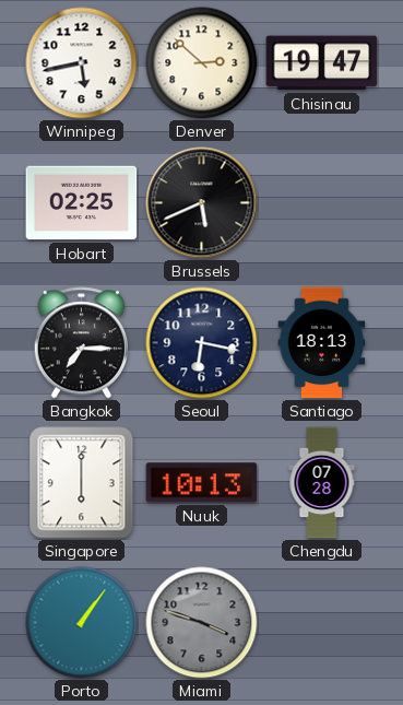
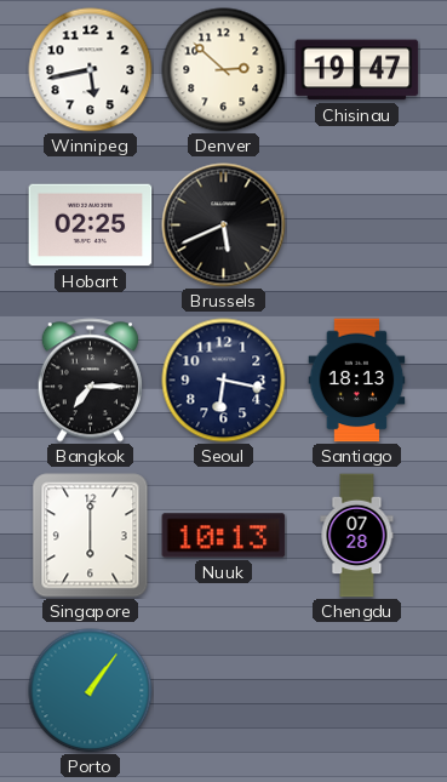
Miami: 3:48 -> none (202, 623)
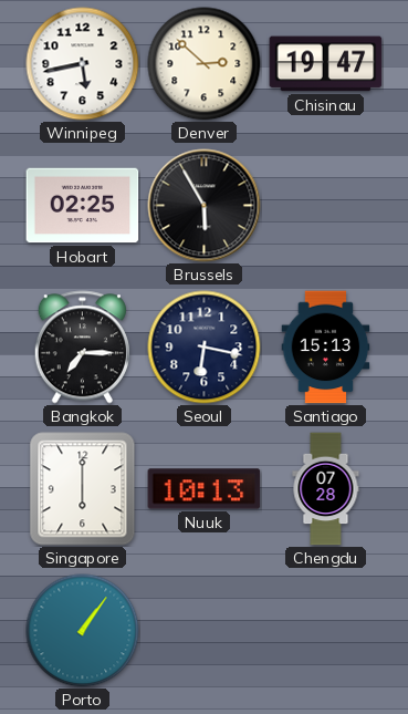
Brussels: 5:41 -> 5:55 (205, 206)
Santiago: 18:13 -> 15:13 (326, 348)
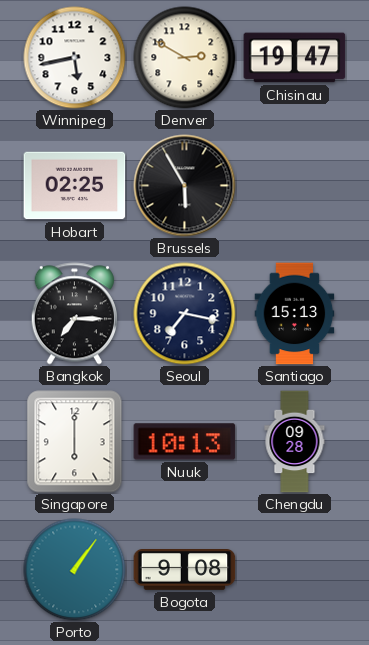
Denver: 2:52 -> 2:50 (185, 58)
Seoul: 6:17 -> 7:17 (185, 314)
Chengdu: 07:28 -> 09:28 (295, 442)
Bogota: none -> 9:08 (185, 570)
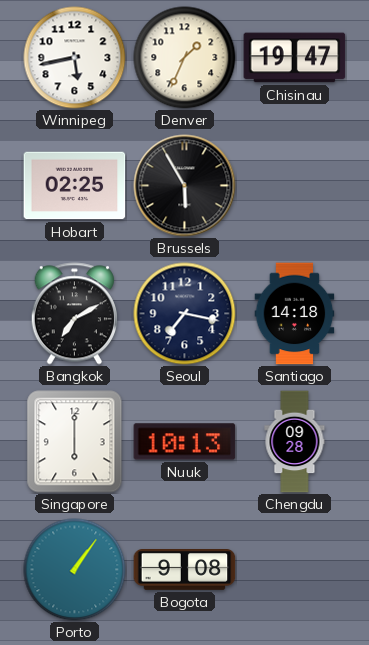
Denver: 2:50 -> 1:34 (185, 58)
Bangkok: 7:15 -> 7:10 (74, 314)
Santiago: 15:13 -> 14:18 (295, 314)
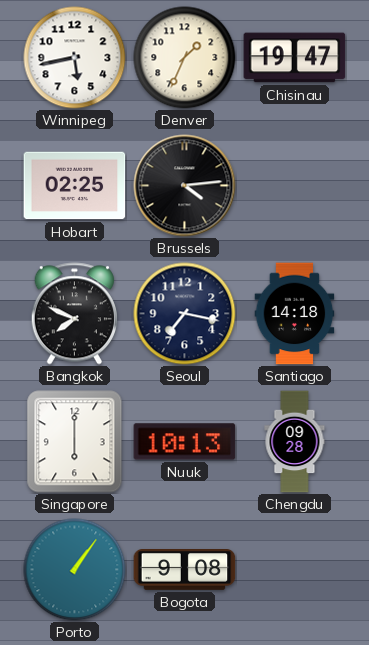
Brussels: 5:55 -> 4:14 (185, 186)
Bangkok: 7:10 -> 7:49 (74, 314)
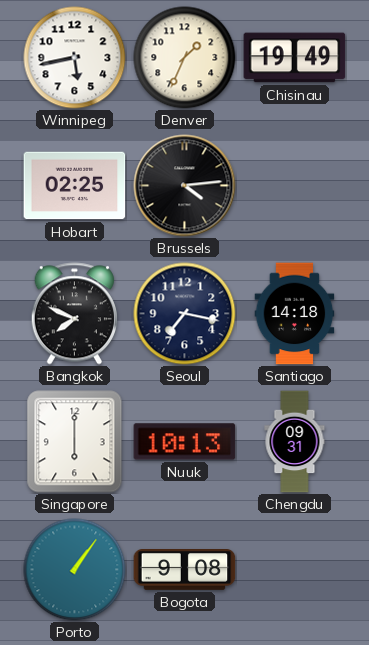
Chisinau: 19:47 -> 19:49 (295, 58)
Chengdu: 09:28 -> 09:31 (295, 442)
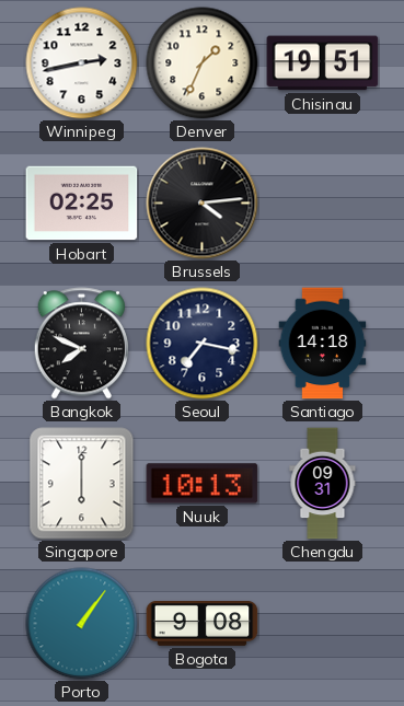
Winnipeg: 5:43 -> 2:43 (82, 63)
Chisinau: 19:49 -> 19:51 (323, 63)
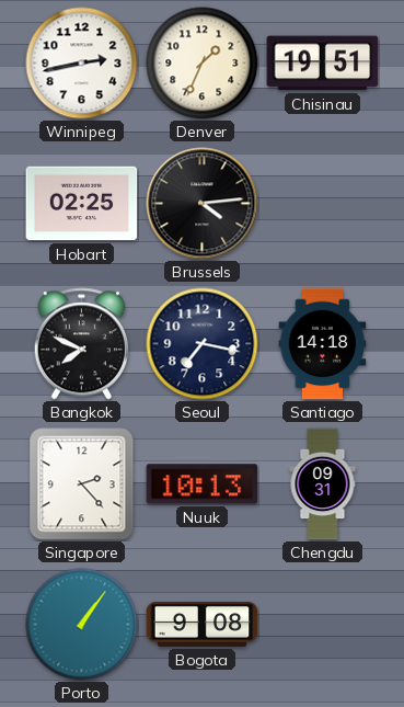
Singapore: 6:00 -> 2:23 (82, 484)
